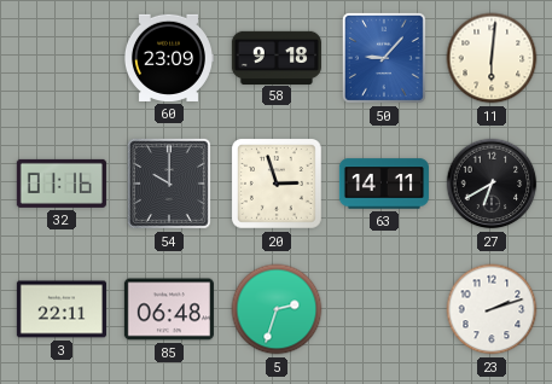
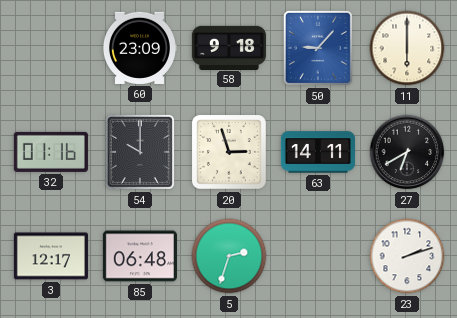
11: 6:01 -> 6:00 (407, 48)
3: 22:11 -> 12:17 (51, 256)
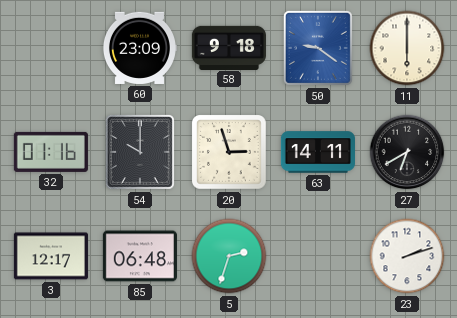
50: 9:07 -> 9:21 (318, 48)
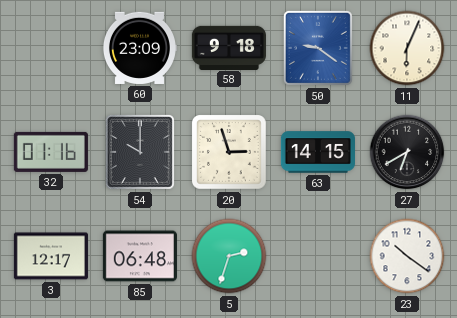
11: 6:00 -> 6:04 (407, 48)
63: 14:11 -> 14:15 (318, 152)
23: 2:12 -> 10:21 (407, 256)
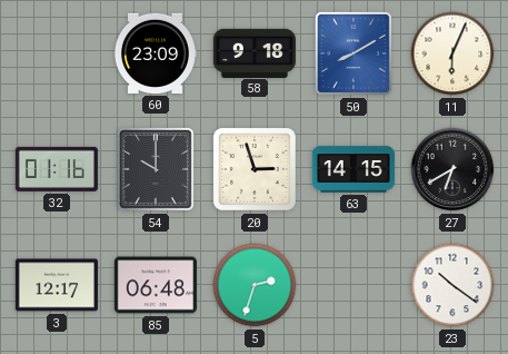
50: 9:21 -> 8:10 (353, 53)
